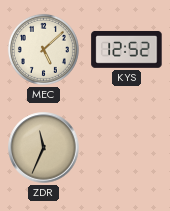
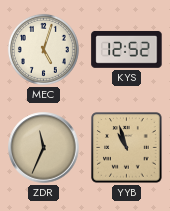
MEC: 5:08 -> 5:03 (43, 49)
YYB: none -> 10:57 (127, 148)
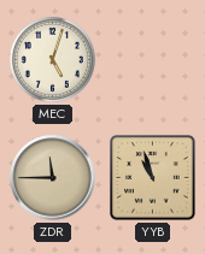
KYS: 12:52 -> none (127, 49)
ZDR: 11:34 -> 11:45 (53, 178)
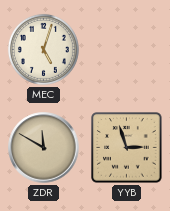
ZDR: 11:45 -> 11:50 (44, 148)
YYB: 10:57 -> 2:57 (127, 148)
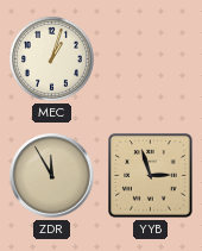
MEC: 5:03 -> 1:03 (51, 58)
ZDR: 11:50 -> 11:55 (52, 176)
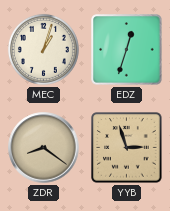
EDZ: none -> 12:33 (127, 50)
ZDR: 11:55 -> 8:21 (44, 148)
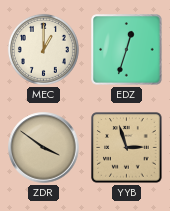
MEC: 1:03 -> 1:00 (43, 49)
ZDR: 8:21 -> 3:51 (44, 148)
